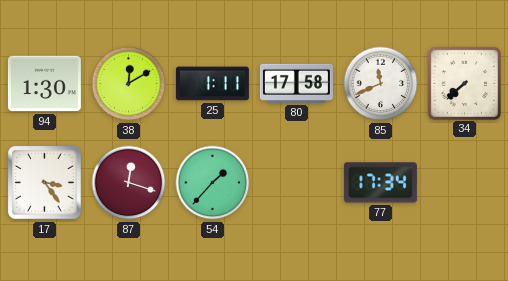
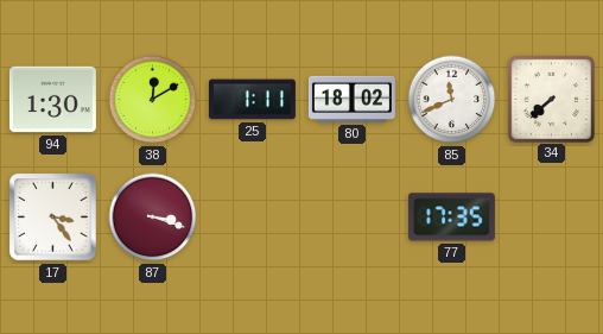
80: 17:58 -> 18:02 (351, 99)
87: 12:18 -> 3:18 (153, 218)
54: 1:37 -> none (213, 183)
77: 17:34 -> 17:35 (451, 218)
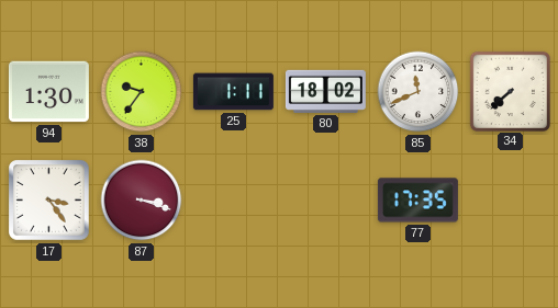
38: 12:10 -> 9:36 (142, 92)
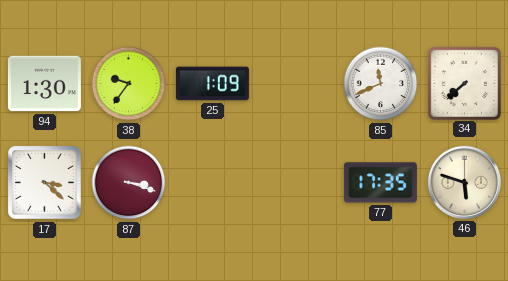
25: 1:11 -> 1:09 (212, 84)
80: 18:02 -> none (325, 91)
17: 3:24 -> 3:22 (45, 183)
46: none -> 5:48 (464, 182)
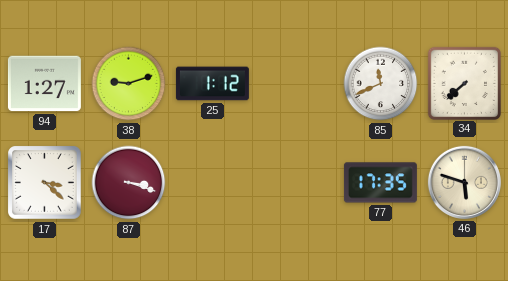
94: 1:30 -> 1:27 (44, 84)
38: 9:36 -> 9:12 (129, 84)
25: 1:09 -> 1:12 (212, 84)
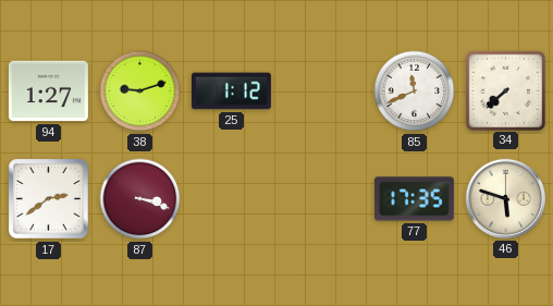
17: 3:22 -> 2:39 (49, 199)
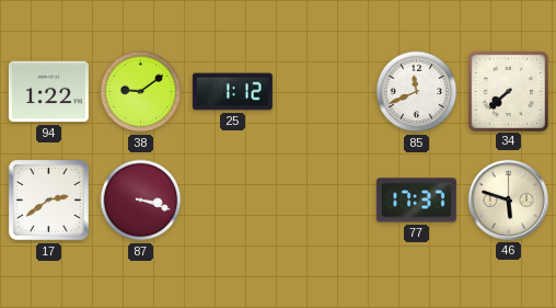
94: 1:27 -> 1:22 (48, 92)
38: 9:12 -> 9:09 (141, 92)
77: 17:35 -> 17:37 (416, 201)
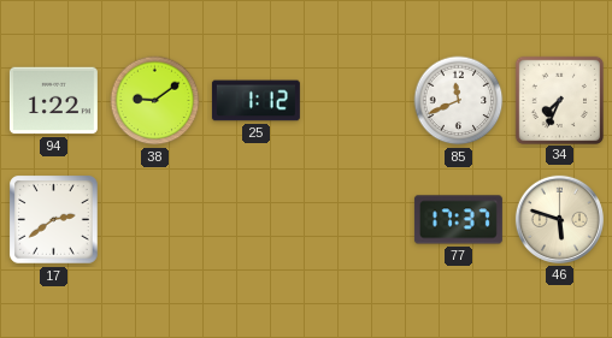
34: 7:38 -> 7:34 (559, 100)
87: 3:18 -> none (141, 201)
